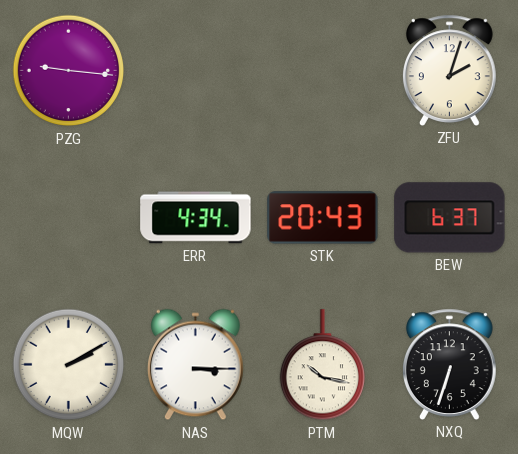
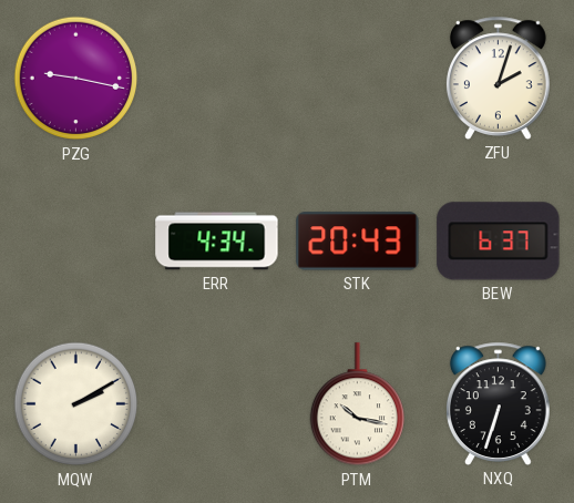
PZG: 9:16 -> 9:17 (76, 79)
NAS: 3:15 -> none (195, 365)
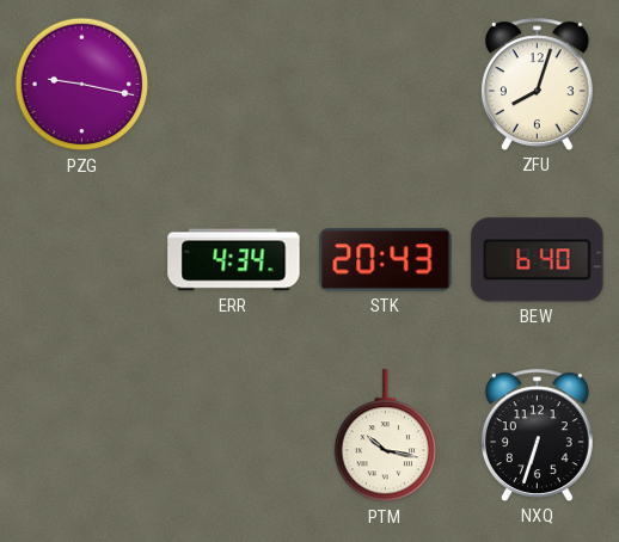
ZFU: 2:03 -> 8:03 (537, 84)
BEW: 6:37 -> 6:40 (538, 260)
MQW: 2:10 -> none (76, 404)
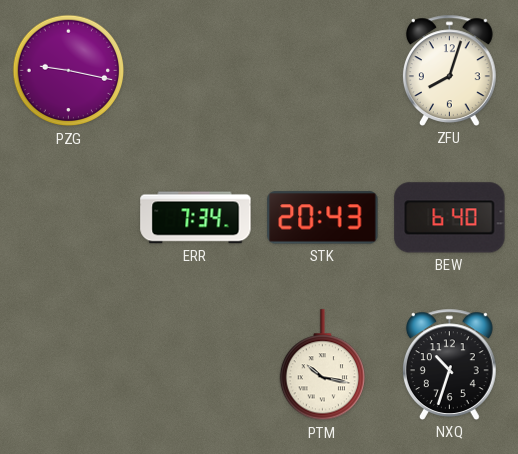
ERR: 4:34 -> 7:34 (196, 218)
NXQ: 6:33 -> 10:33 (449, 364)
